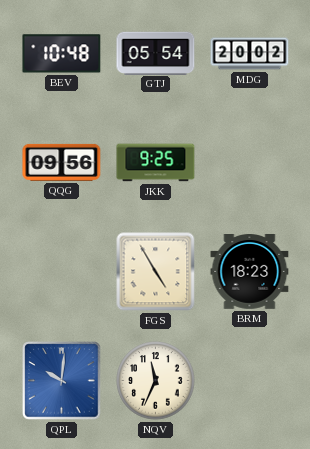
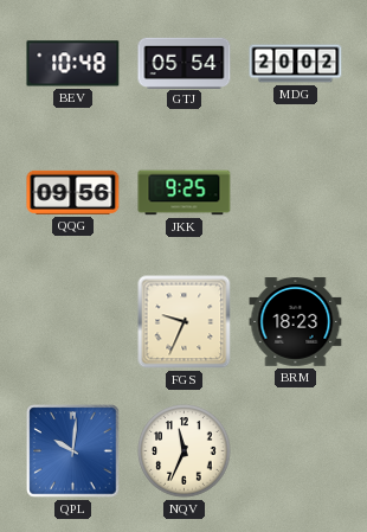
FGS: 4:55 -> 9:34 (185, 322)
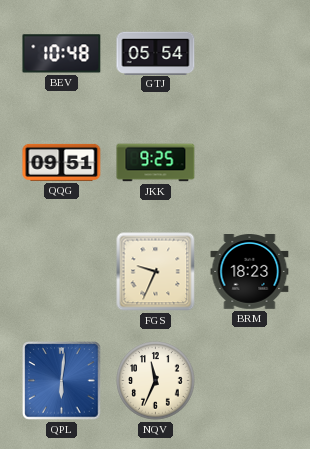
MDG: 20:02 -> none (296, 64)
QQG: 09:56 -> 09:51 (62, 162)
QPL: 10:01 -> 6:01 (62, 381)
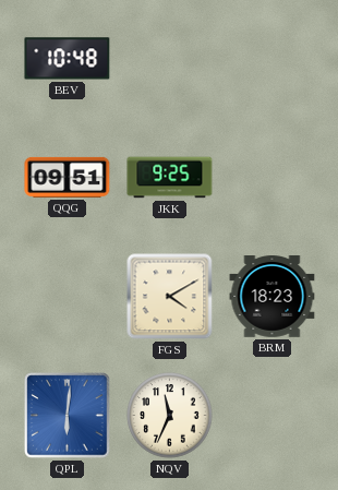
GTJ: 05:54 -> none (156, 53)
FGS: 9:34 -> 4:10 (170, 297)
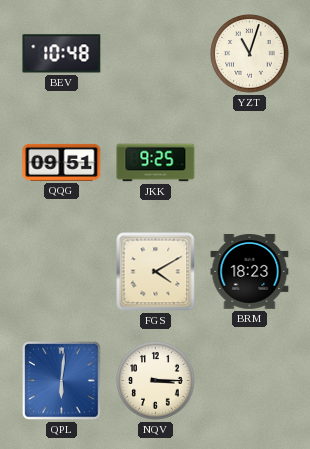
YZT: none -> 11:03 (250, 54)
NQV: 11:34 -> 3:15 (156, 381)
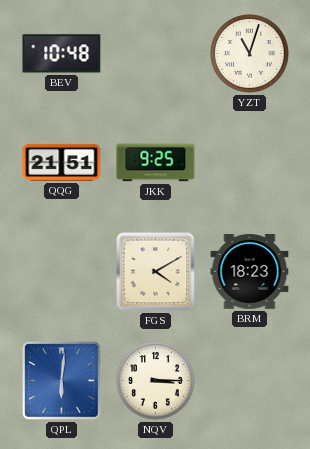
QQG: 09:51 -> 21:51 (62, 162)
